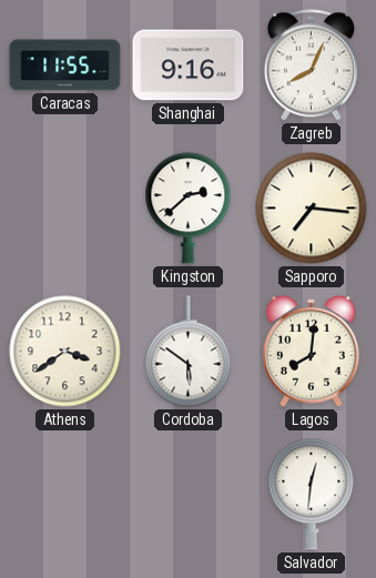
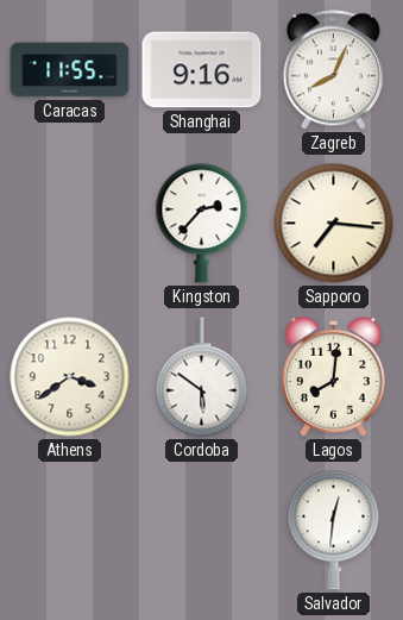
Kingston: 2:38 -> 2:37 (202, 224)
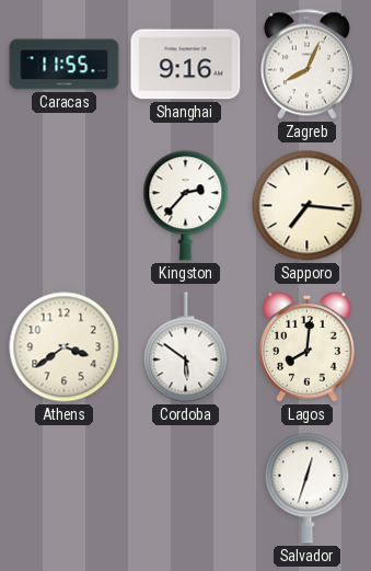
Salvador: 12:31 -> 12:33 (308, 489)
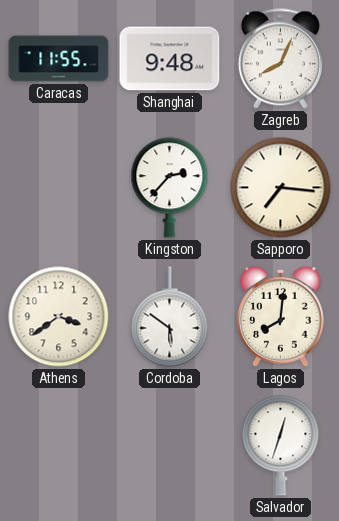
Shanghai: 9:16 -> 9:48 (170, 59)
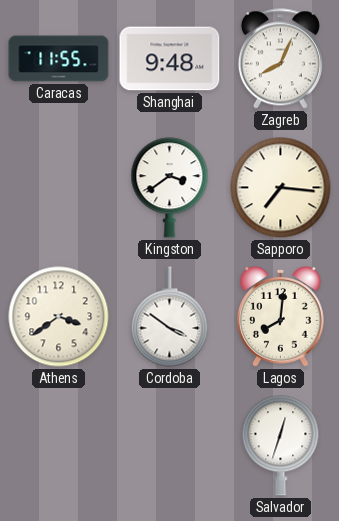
Kingston: 2:37 -> 3:39 (170, 188)
Cordoba: 5:51 -> 3:51 (170, 317)
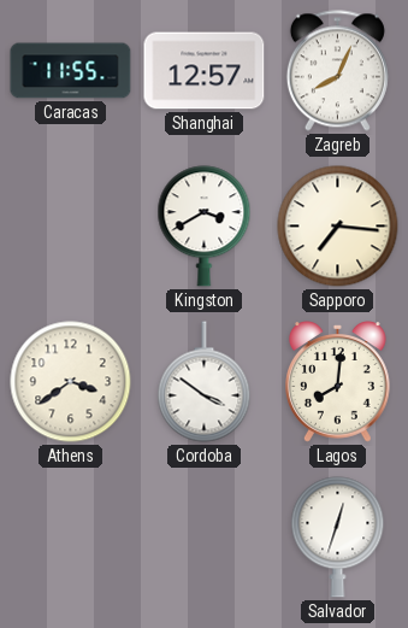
Shanghai: 9:48 -> 12:57 (205, 71)
Kingston: 3:39 -> 3:40 (205, 227)
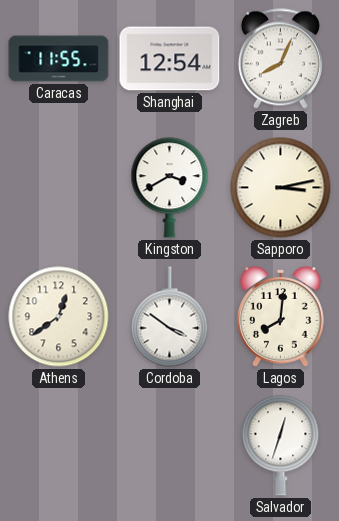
Shanghai: 12:57 -> 12:54 (170, 59)
Sapporo: 7:16 -> 3:13 (281, 188)
Athens: 3:39 -> 12:39 (59, 317)
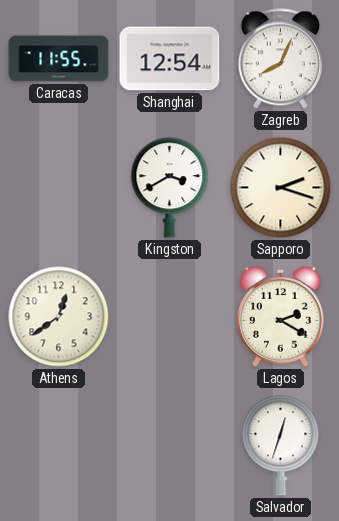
Sapporo: 3:13 -> 2:18 (281, 188)
Cordoba: 3:51 -> none (170, 317)
Lagos: 8:01 -> 2:20 (281, 317)
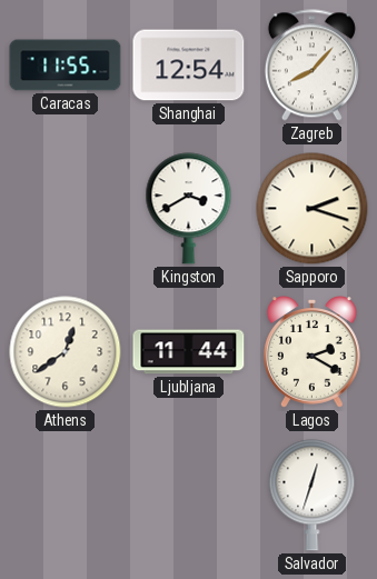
Zagreb: 8:04 -> 8:07 (311, 66)
Ljubljana: none -> 11:44 (189, 352)
